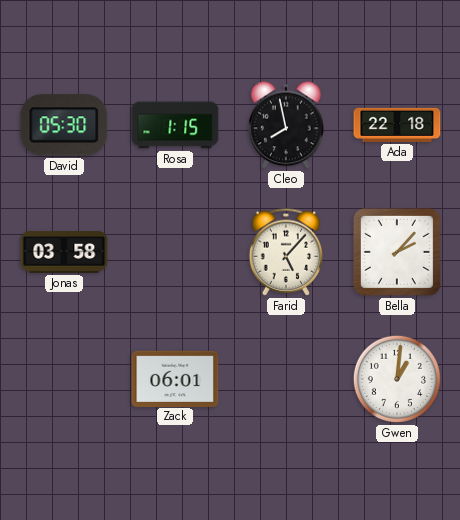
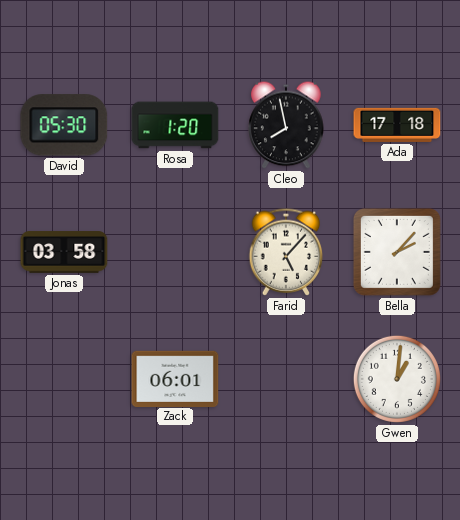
Rosa: 1:15 -> 1:20 (175, 125)
Ada: 22:18 -> 17:18 (397, 125)
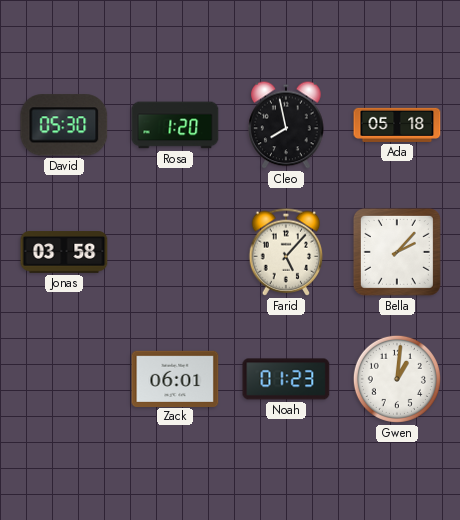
Ada: 17:18 -> 05:18 (397, 125)
Noah: none -> 01:23 (286, 379)
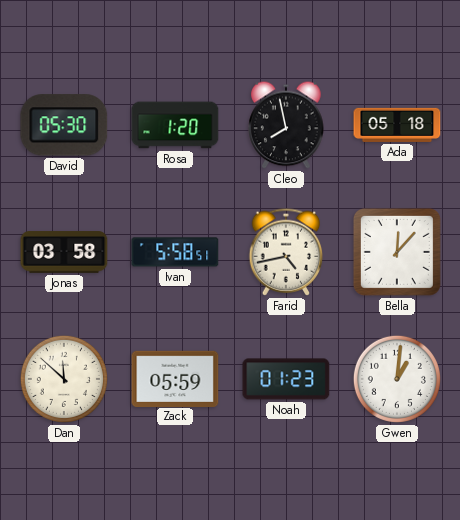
Ivan: none -> 5:58 (175, 252)
Farid: 5:07 -> 4:43 (286, 252)
Bella: 2:07 -> 12:07 (397, 252)
Dan: none -> 11:52 (64, 379)
Zack: 06:01 -> 05:59 (175, 378)
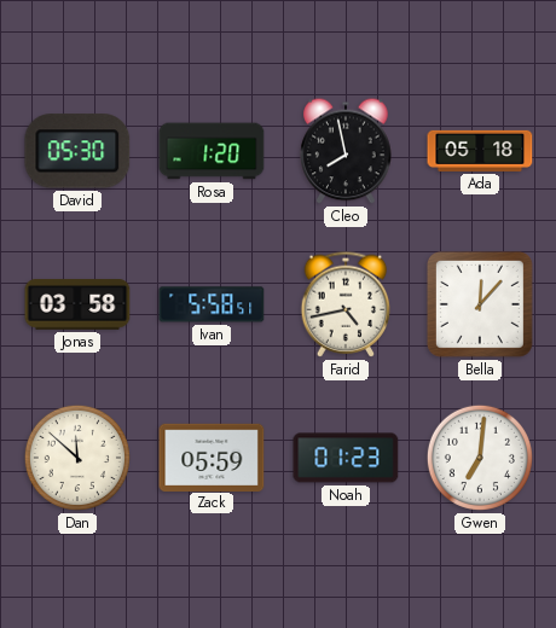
Gwen: 1:01 -> 7:01 (480, 458)
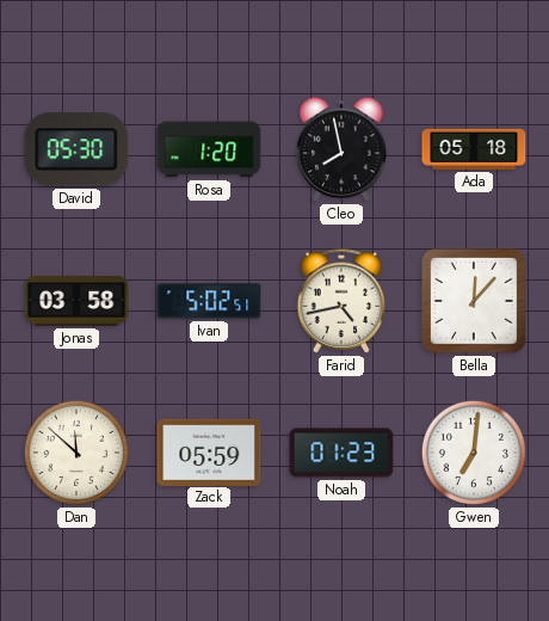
Ivan: 5:58 -> 5:02 (209, 301)
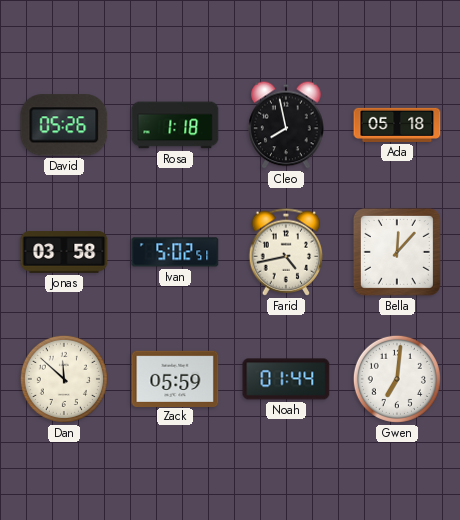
David: 05:30 -> 05:26 (64, 125)
Rosa: 1:20 -> 1:18 (175, 125)
Noah: 01:23 -> 01:44 (286, 379)
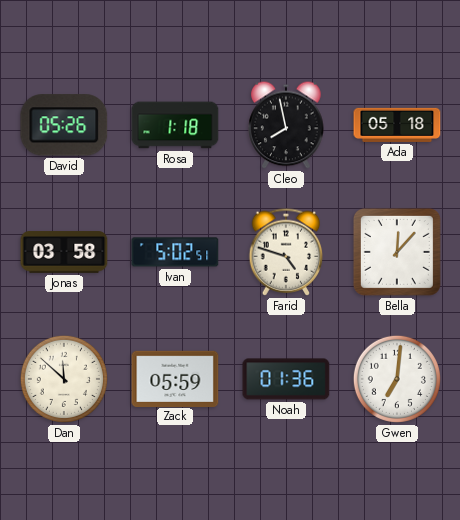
Farid: 4:43 -> 4:48 (286, 252)
Noah: 01:44 -> 01:36 (286, 379)
